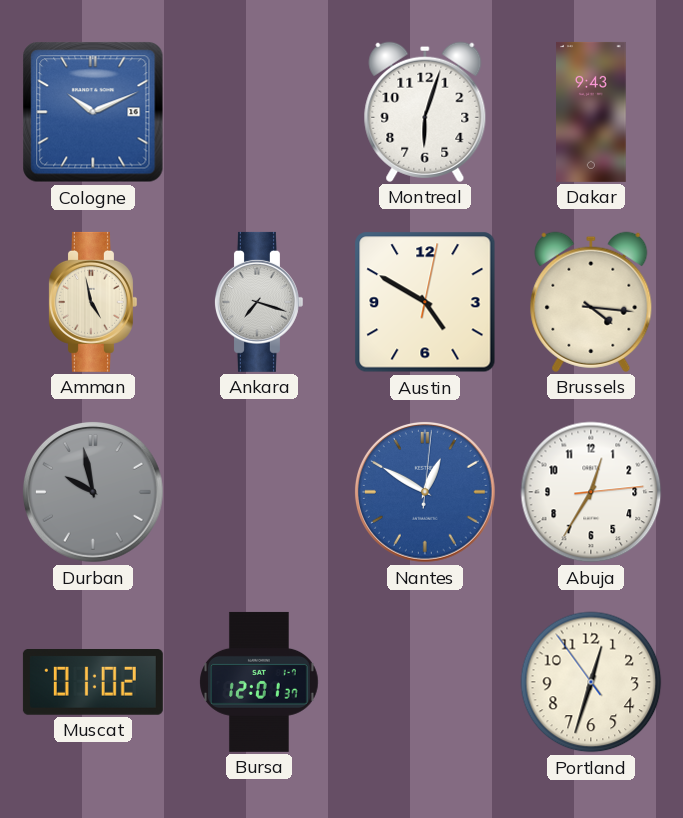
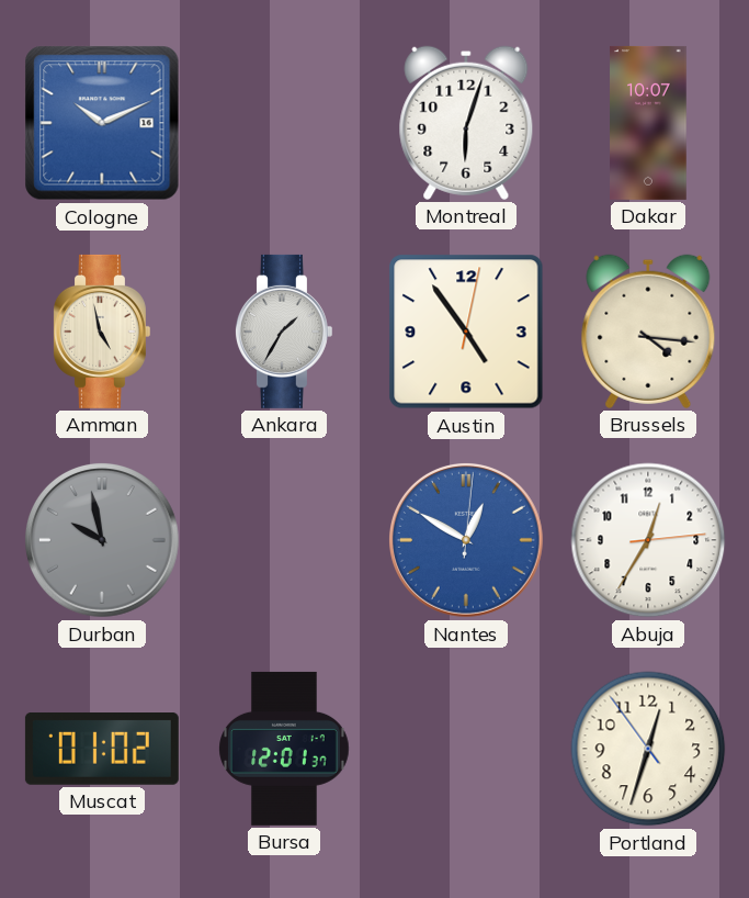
Dakar: 9:43 -> 10:07 (648, 123)
Ankara: 7:18 -> 1:35 (284, 332)
Austin: 4:50 -> 4:54 (466, 332)
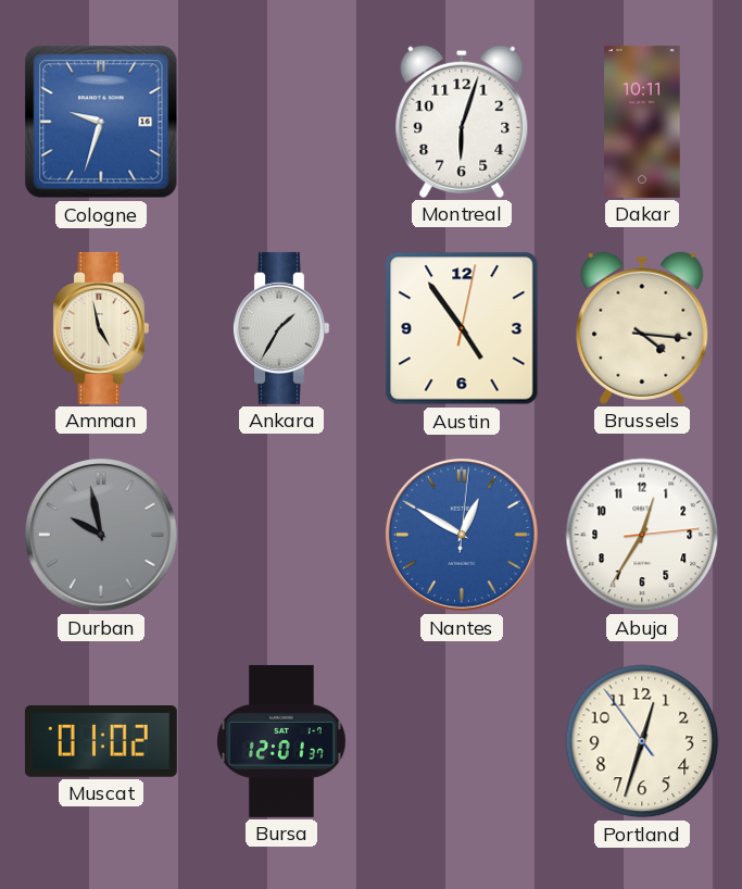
Cologne: 10:11 -> 9:33 (101, 122)
Dakar: 10:07 -> 10:11 (642, 122)
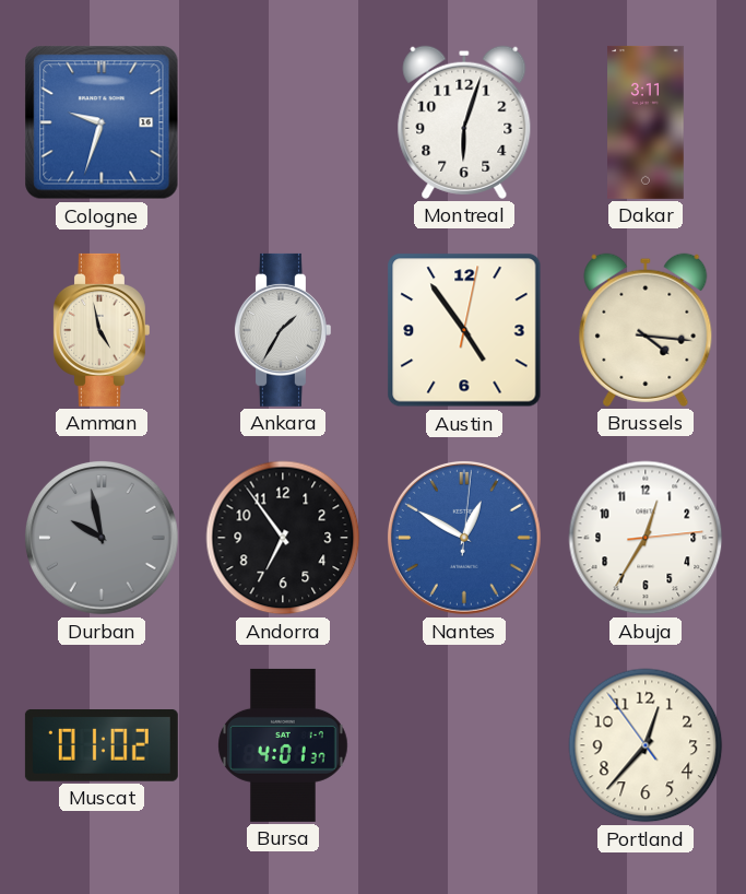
Dakar: 10:11 -> 3:11 (646, 122)
Andorra: none -> 6:54 (283, 538)
Bursa: 12:01 -> 4:01 (283, 745)
Portland: 12:32 -> 12:36 (646, 745)
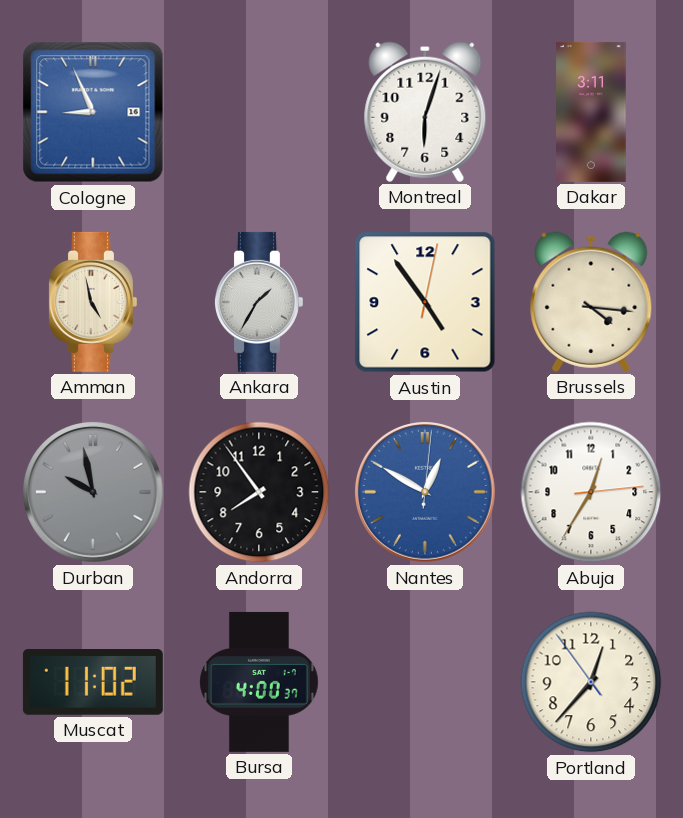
Cologne: 9:33 -> 8:56 (93, 112)
Andorra: 6:54 -> 7:54 (259, 492)
Muscat: 01:02 -> 11:02 (93, 683)
Bursa: 4:01 -> 4:00 (259, 682)
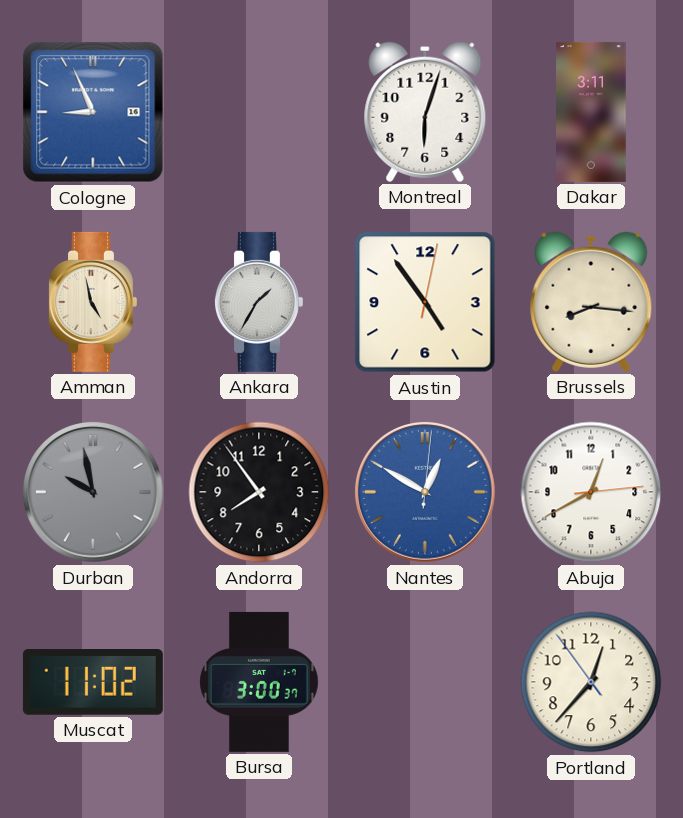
Brussels: 4:16 -> 8:16 (591, 302)
Abuja: 12:35 -> 12:40 (591, 492)
Bursa: 4:00 -> 3:00 (259, 682)
